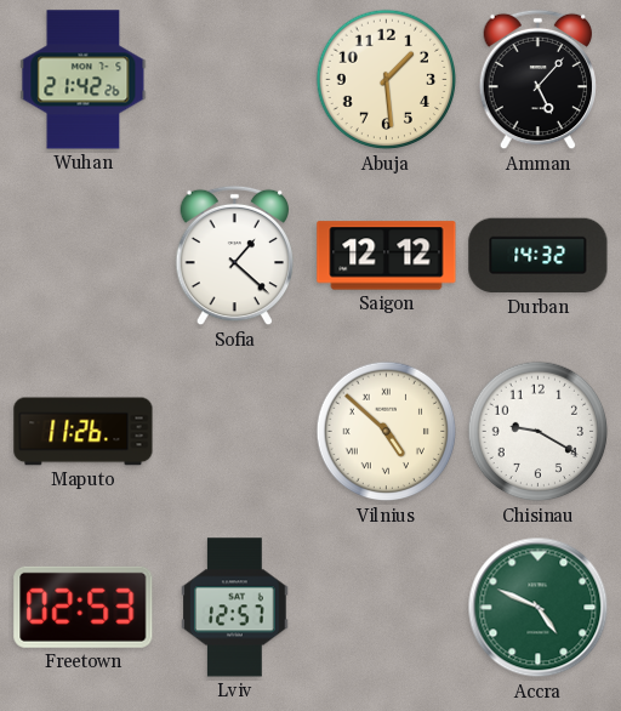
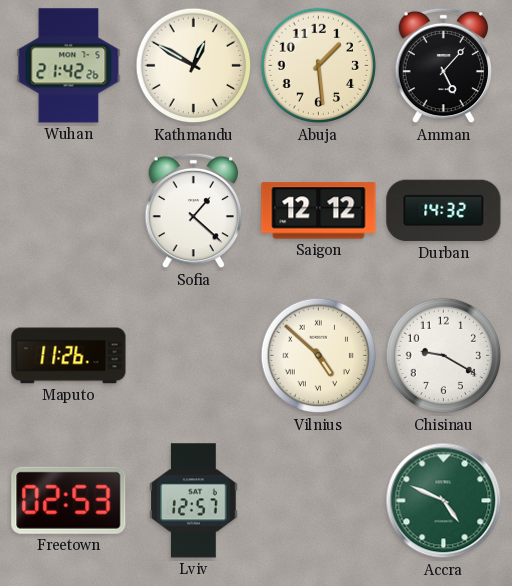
Kathmandu: none -> 12:50 (194, 66)
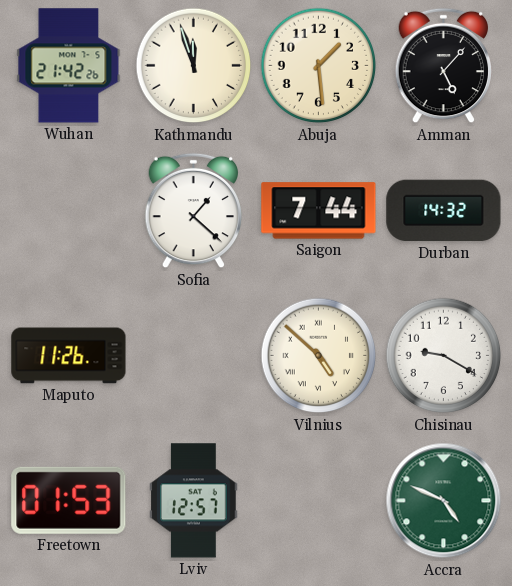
Kathmandu: 12:50 -> 11:57 (194, 66)
Saigon: 12:12 -> 7:44 (319, 211)
Freetown: 02:53 -> 01:53 (69, 500)
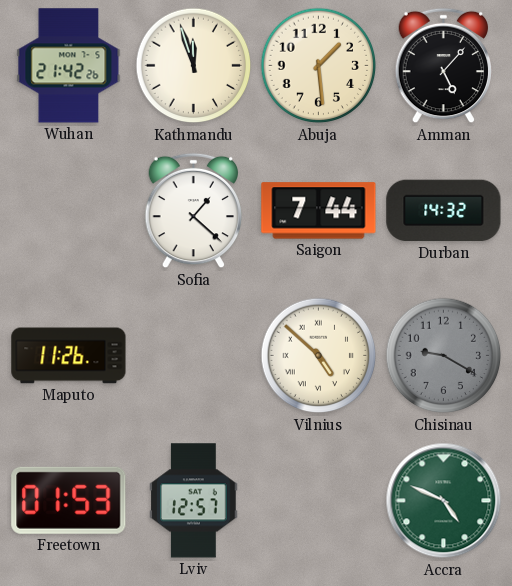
Chisinau dial: white -> grey (444, 356)
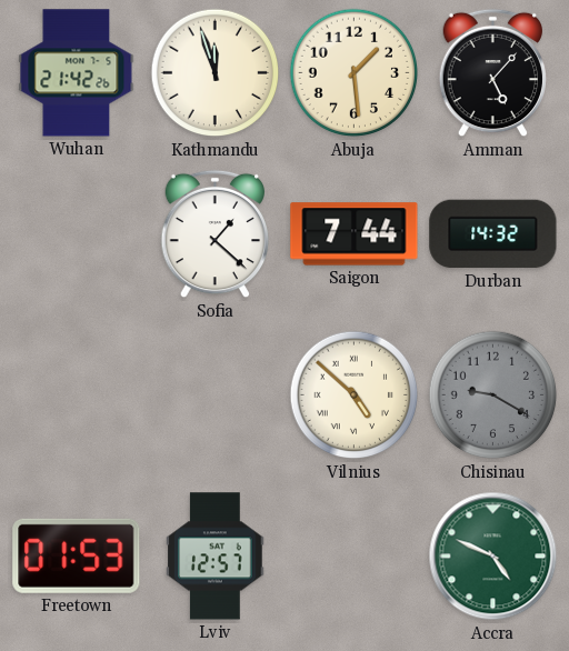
Maputo: 11:26 -> none (69, 356)
